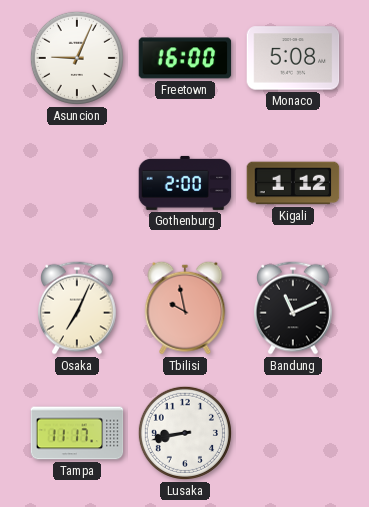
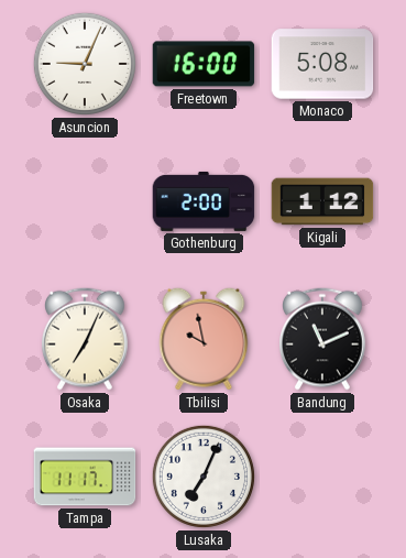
Lusaka: 8:43 -> 7:04 (204, 477)
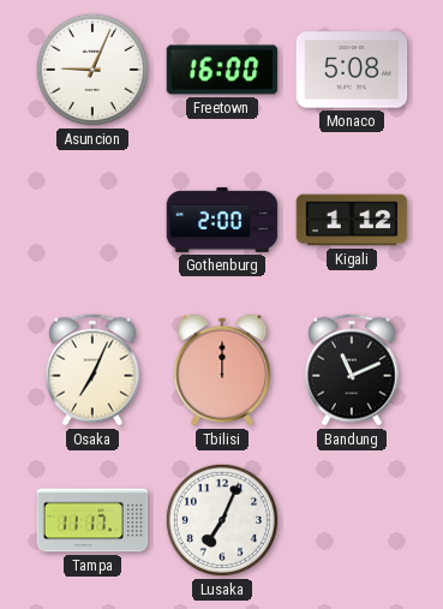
Tbilisi: 9:58 -> 12:00 (222, 370)
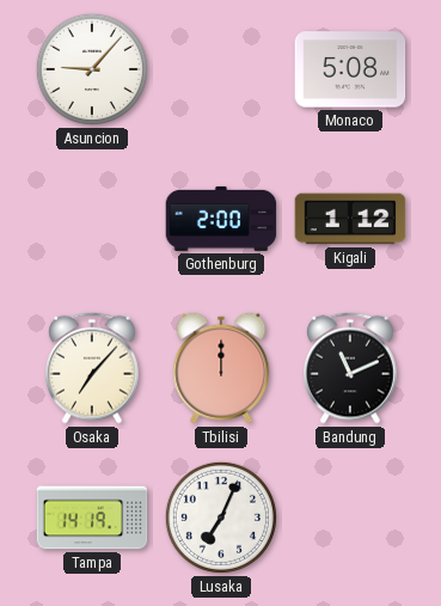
Asuncion: 9:04 -> 9:07 (92, 69)
Freetown: 16:00 -> none (222, 70)
Osaka: 7:04 -> 7:07 (93, 368)
Tampa: 11:17 -> 14:19 (92, 518)
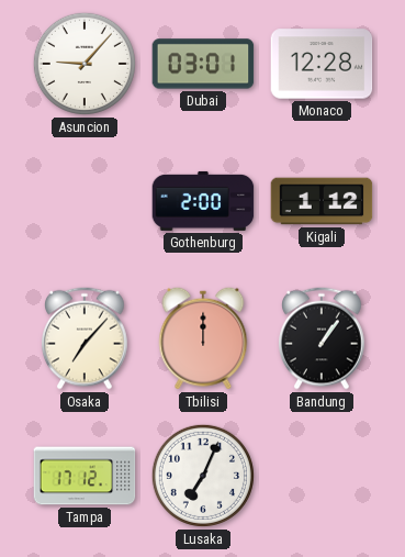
Dubai: none -> 03:01 (203, 64)
Monaco: 5:08 -> 12:28 (322, 64)
Bandung: 11:11 -> 1:06 (323, 338)
Tampa: 14:19 -> 17:12 (85, 476)
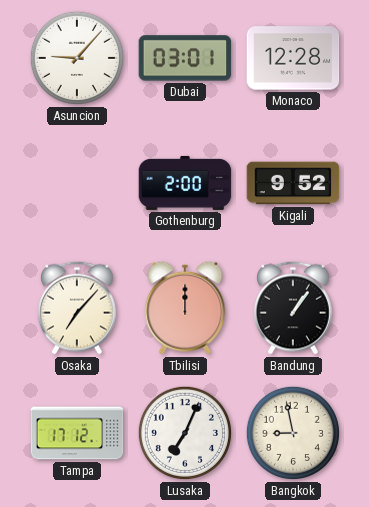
Kigali: 1:12 -> 9:52 (293, 183)
Bangkok: none -> 8:58 (293, 433)
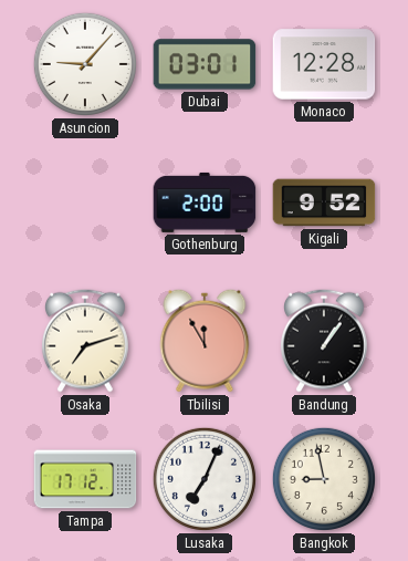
Osaka: 7:07 -> 7:12 (86, 341)
Tbilisi: 12:00 -> 11:55 (205, 341)
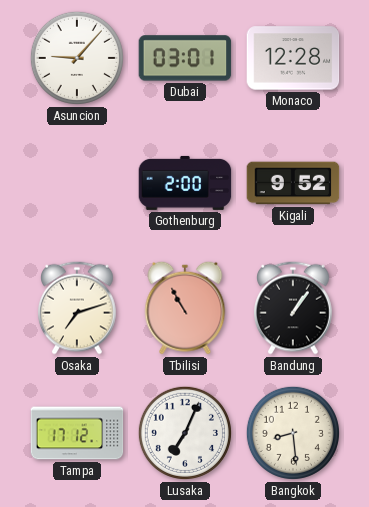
Tbilisi: 11:55 -> 10:55 (185, 308)
Bangkok: 8:58 -> 8:29 (293, 433)
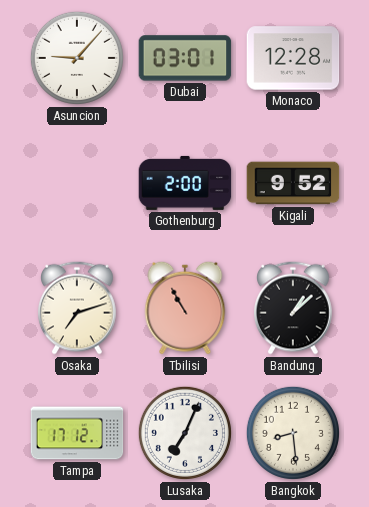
Bandung: 1:06 -> 1:08 (294, 308)
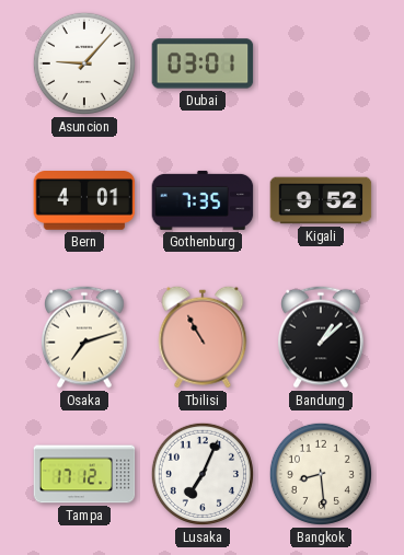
Monaco: 12:28 -> none (293, 58)
Bern: none -> 4:01 (84, 201)
Gothenburg: 2:00 -> 7:35 (203, 200)
